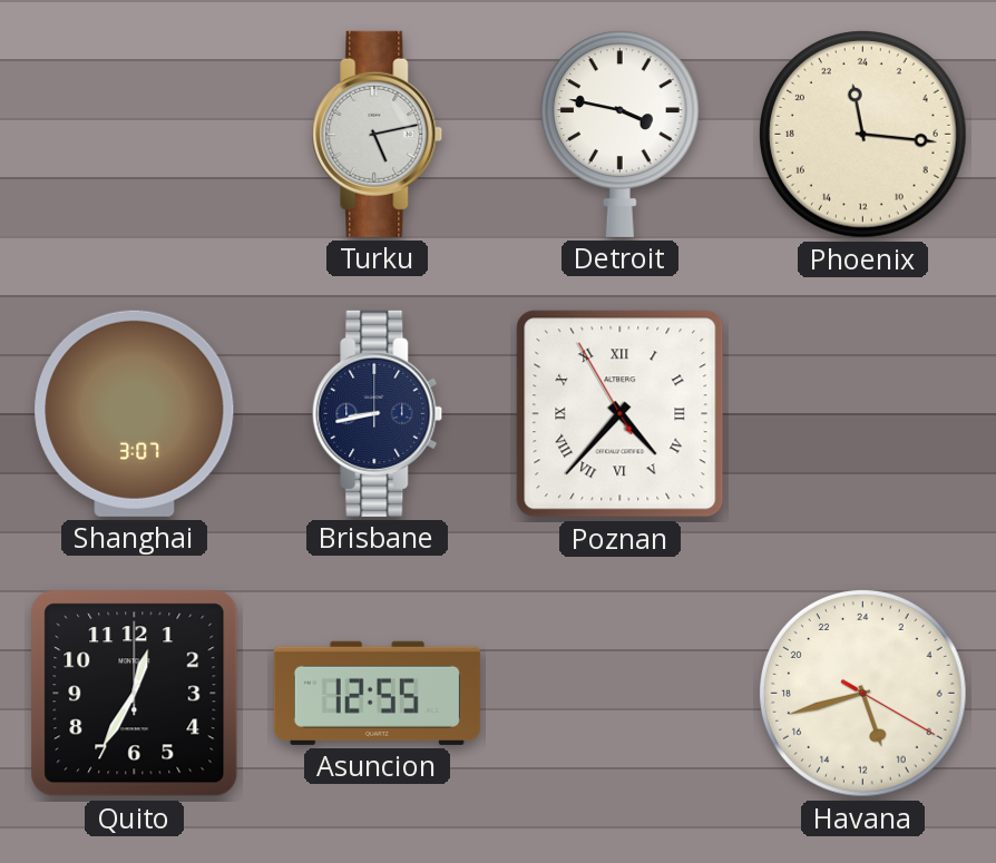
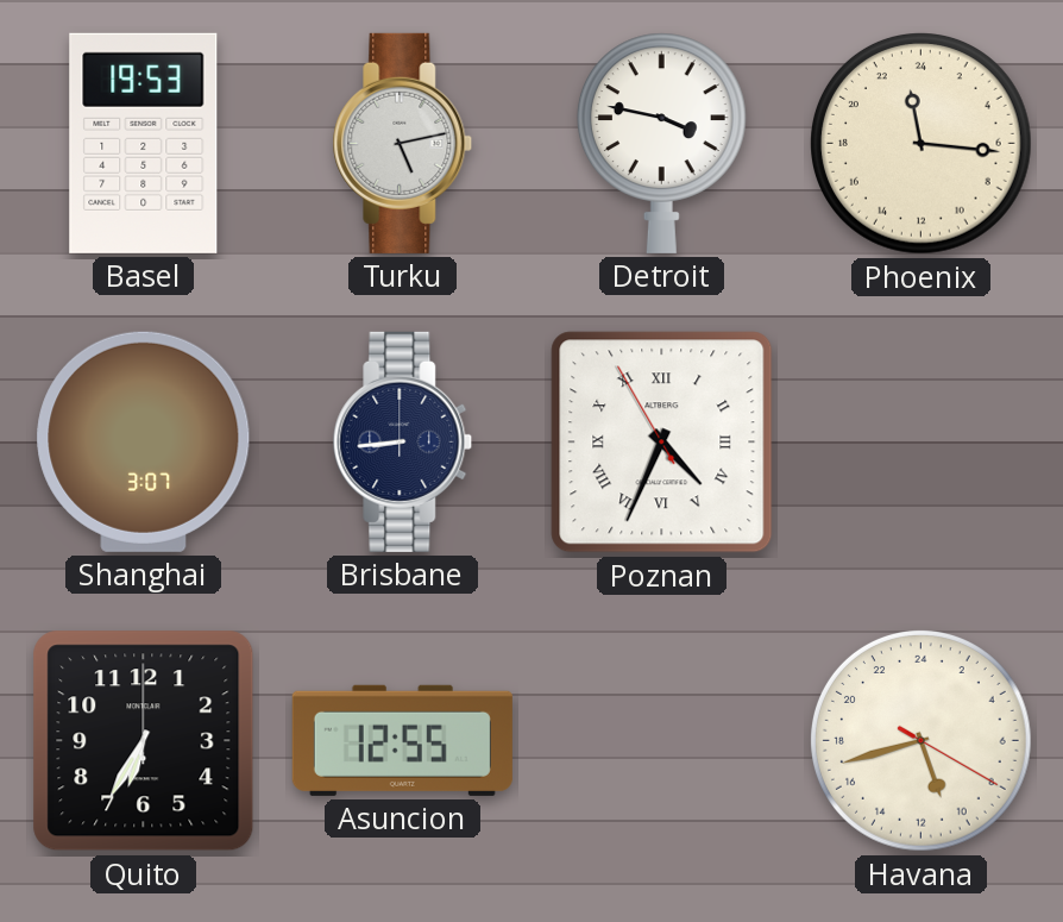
Basel: none -> 19:53 (144, 143)
Brisbane: 8:43 -> 8:44 (403, 441)
Poznan: 4:36 -> 4:33 (662, 443)
Quito: 12:35 -> 6:35 (144, 741)
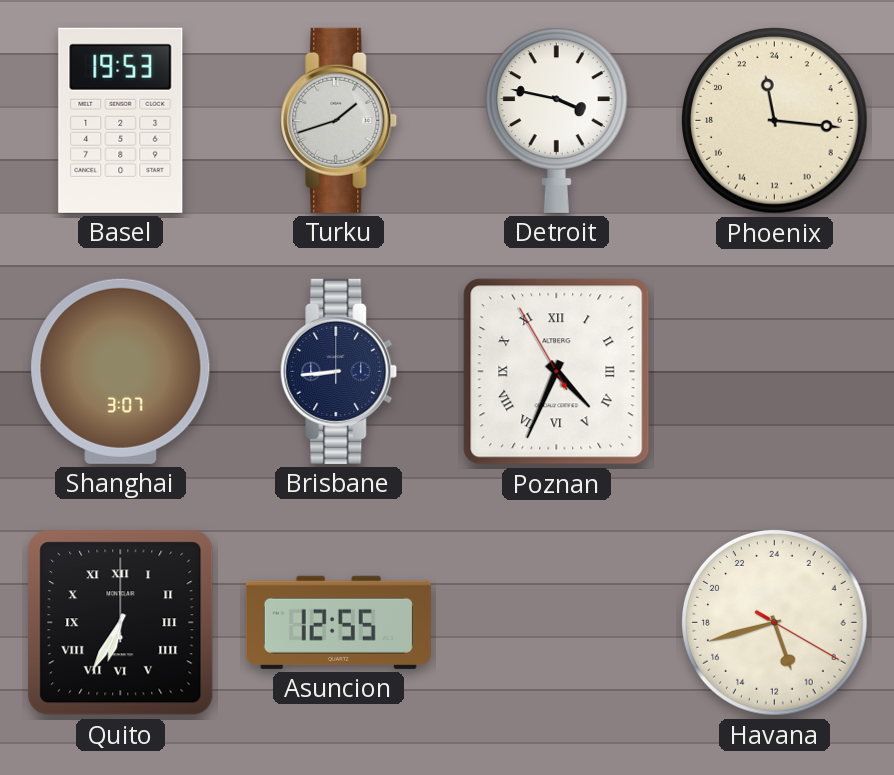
Turku: 5:13 -> 1:42 (339, 120)
Quito numerals: Arabic -> Roman (121, 623)
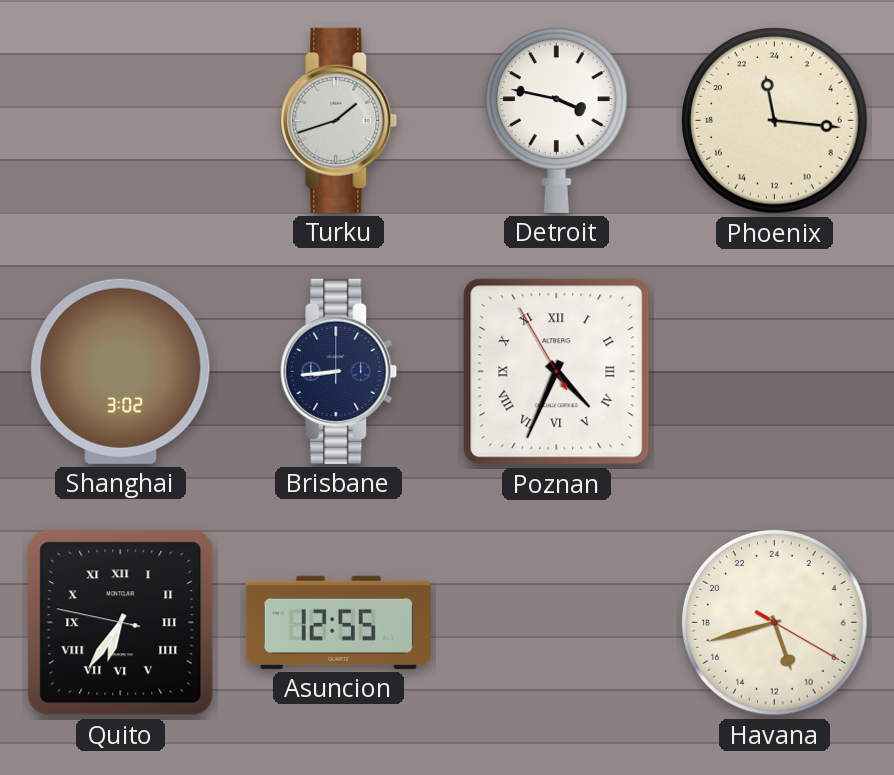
Basel: 19:53 -> none (121, 120)
Shanghai: 3:07 -> 3:02 (121, 371)
Quito: 6:35:00 -> 6:35:47 (121, 623)
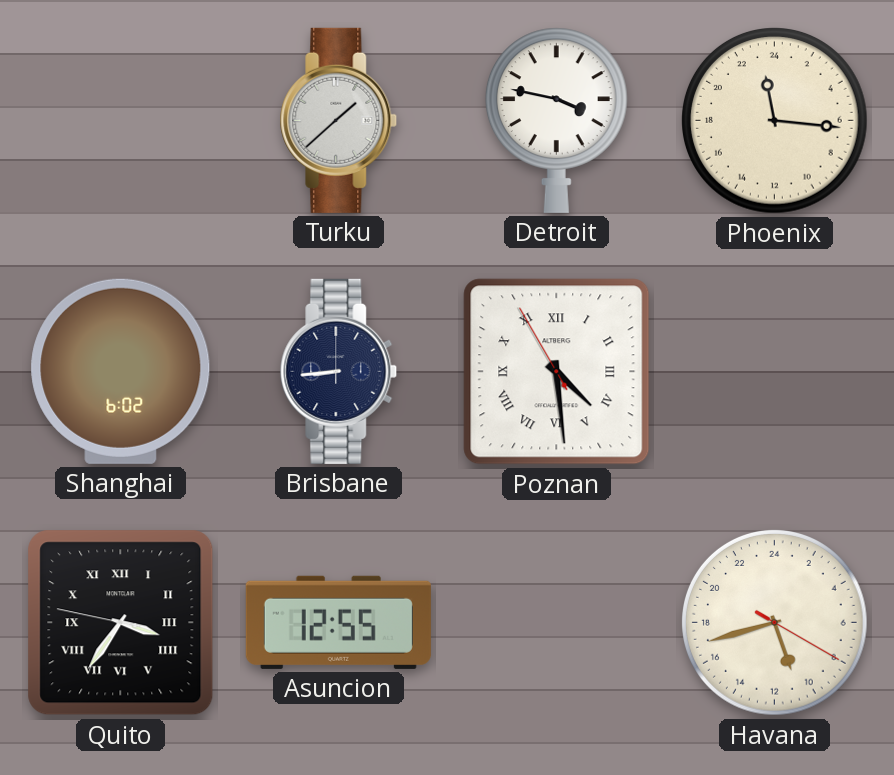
Turku: 1:42 -> 1:38 (339, 120)
Shanghai: 3:02 -> 6:02 (121, 371)
Poznan: 4:33 -> 4:28 (557, 372)
Quito: 6:35 -> 3:35 (121, 623)
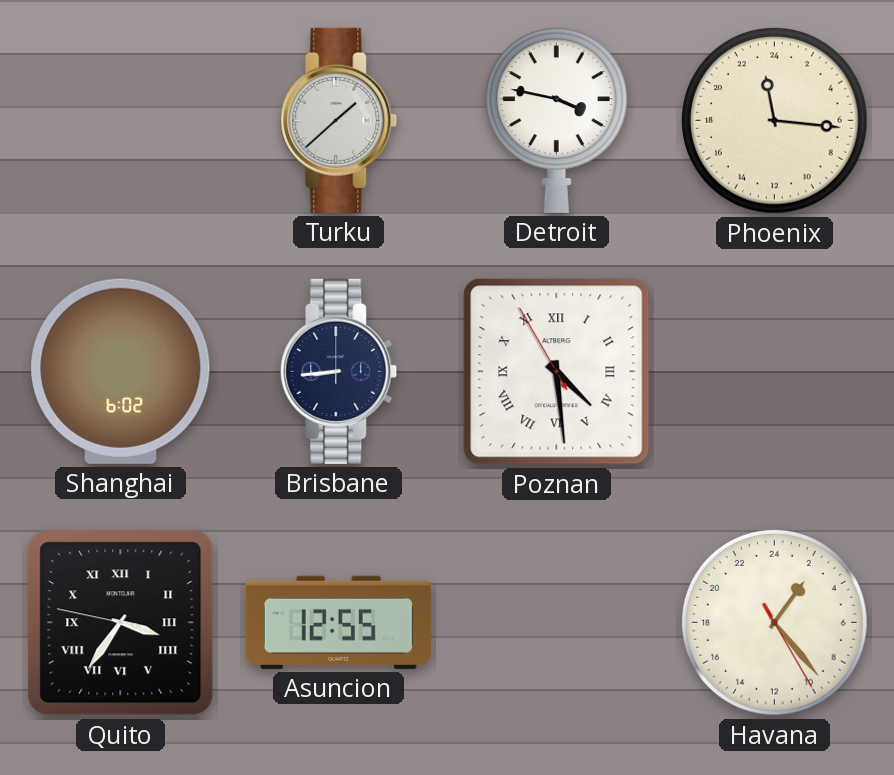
Havana: 10:42 -> 2:23 (775, 623)
